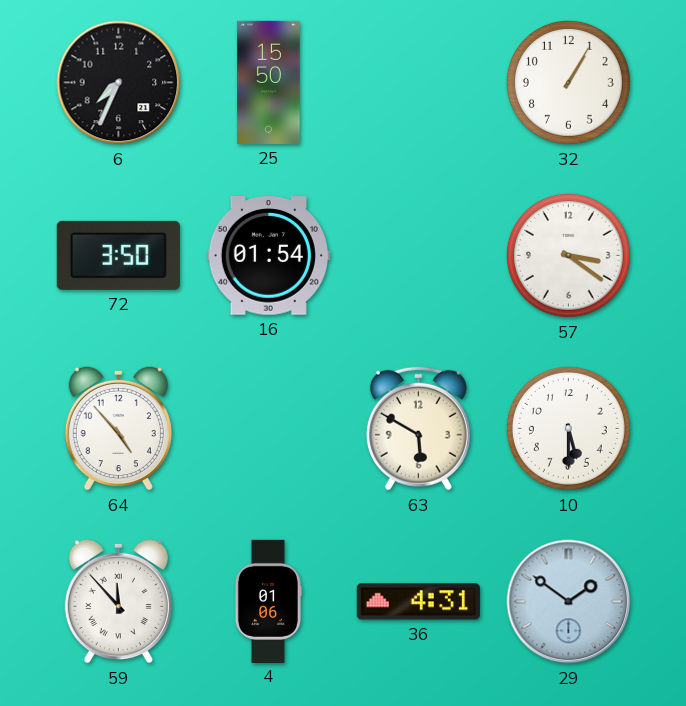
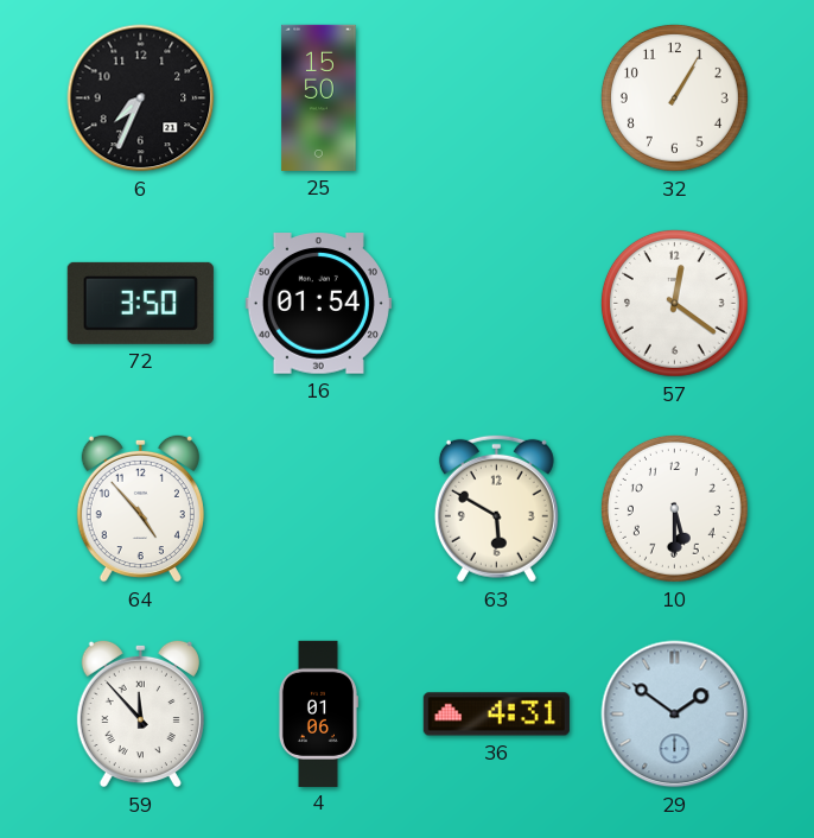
57: 3:21 -> 12:21 (674, 303)
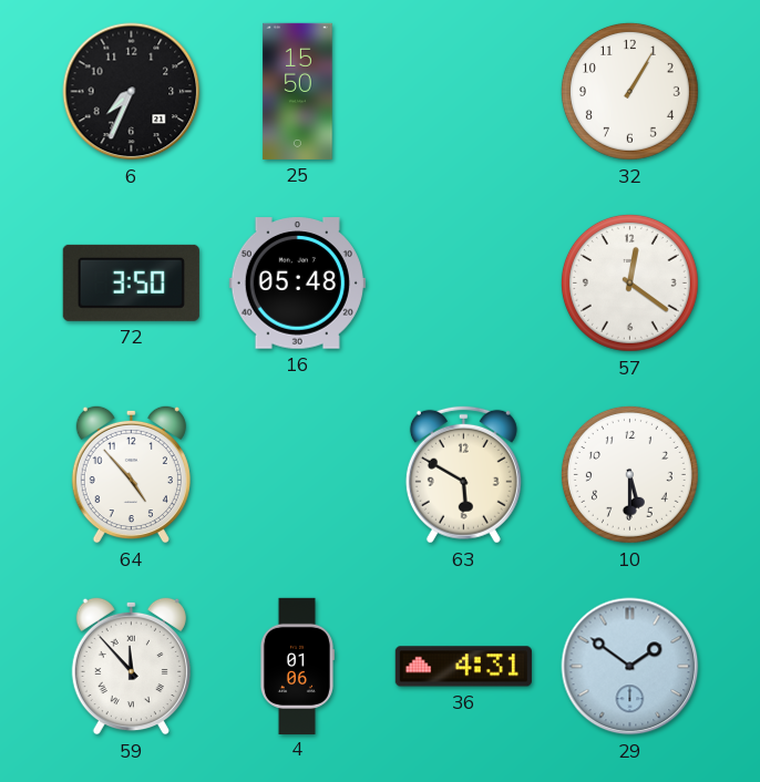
16: 01:54 -> 05:48 (297, 284)
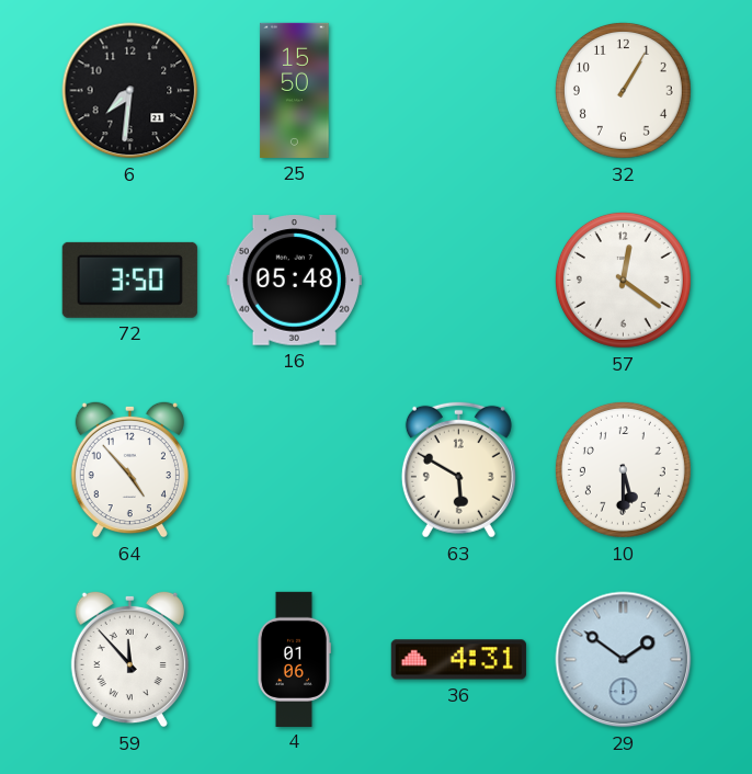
6: 7:34 -> 7:31 (130, 91)
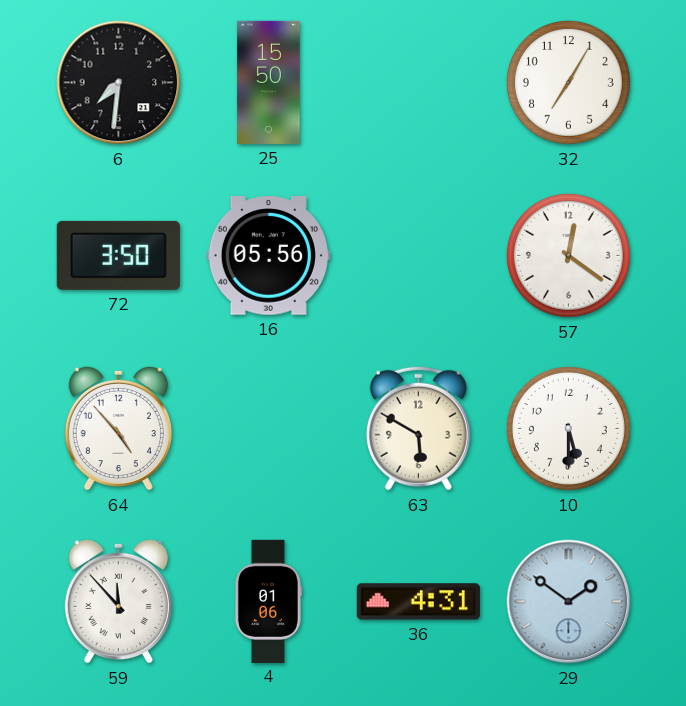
32: 1:05 -> 7:05 (568, 82)
16: 05:48 -> 05:56 (268, 256)
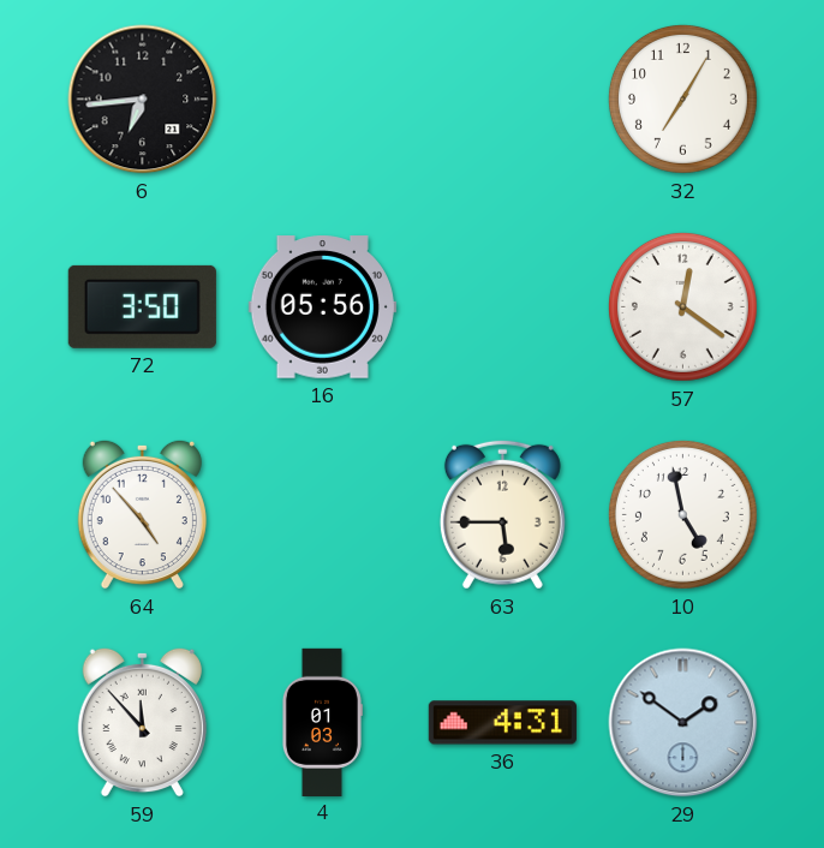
6: 7:31 -> 6:44 (143, 100)
25: 15:50 -> none (269, 82)
63: 5:50 -> 5:45 (502, 514)
10: 5:30 -> 4:58 (682, 514)
4: 01:06 -> 01:03 (322, 722)
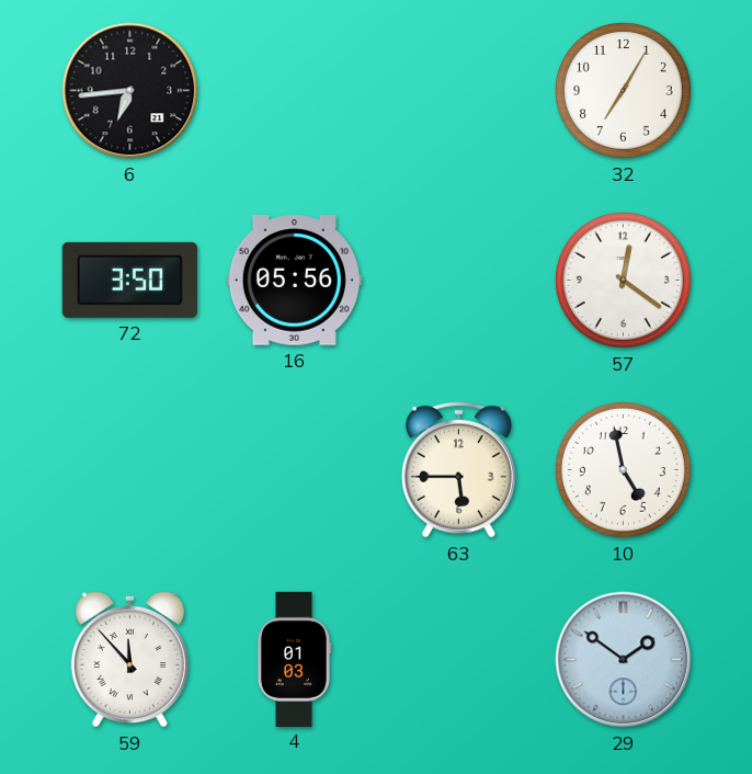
64: 4:53 -> none (142, 514)
36: 4:31 -> none (502, 723)
